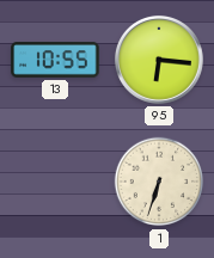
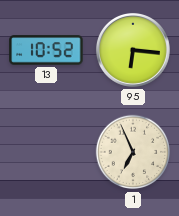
13: 10:55 -> 10:52 (46, 50)
1: 6:33 -> 6:56 (133, 152)
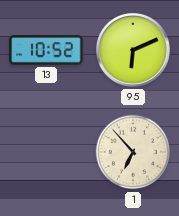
95: 6:16 -> 6:11 (133, 50)
1: 6:56 -> 6:53 (133, 152)
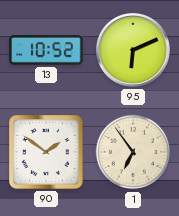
90: none -> 1:51 (46, 152)
1: 6:53 -> 6:54 (133, 152)
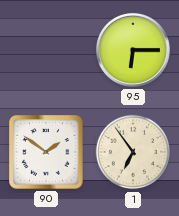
13: 10:52 -> none (46, 50)
95: 6:11 -> 6:15 (133, 50)
